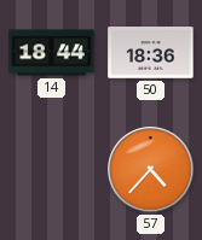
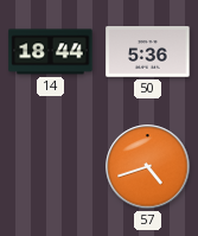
50: 18:36 -> 5:36 (148, 52)
57: 4:37 -> 4:42 (148, 167)
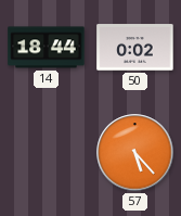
50: 5:36 -> 0:02 (135, 48)
57: 4:42 -> 5:23 (135, 153)
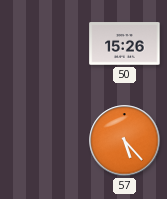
14: 18:44 -> none (47, 48)
50: 0:02 -> 15:26 (125, 44)
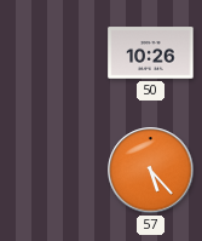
50: 15:26 -> 10:26 (151, 53)
